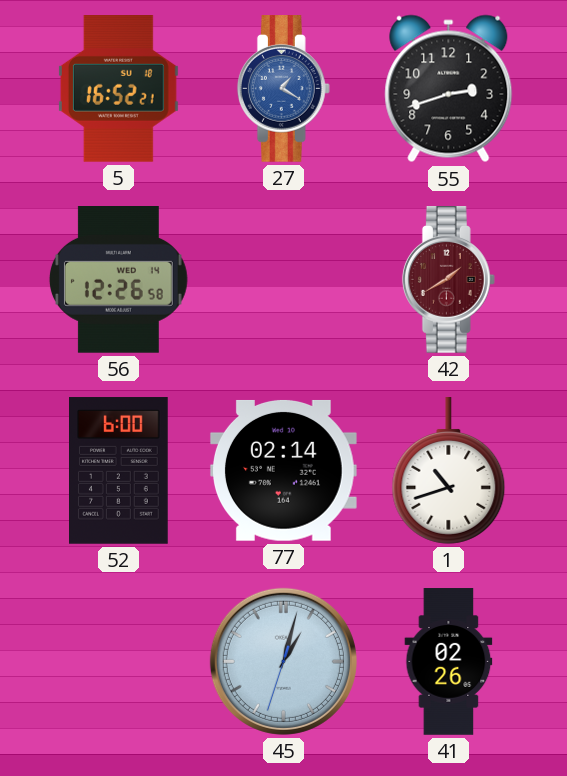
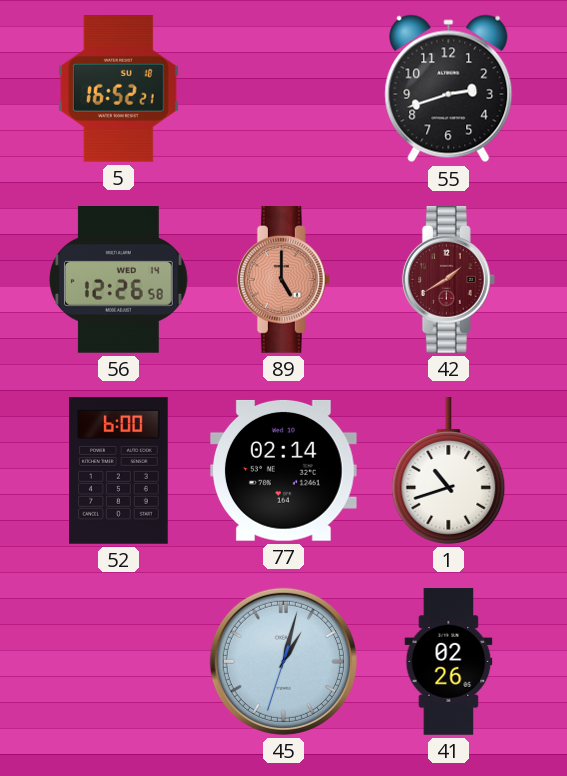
27: 1:20 -> none (283, 89)
89: none -> 5:00 (283, 280)
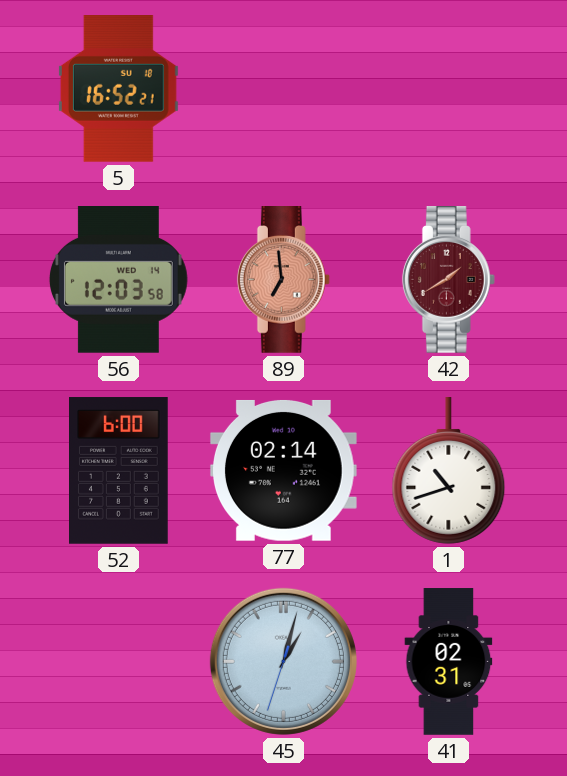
55: 2:42 -> none (449, 89)
56: 12:26 -> 12:03 (118, 280)
89: 5:00 -> 6:59 (283, 280)
41: 02:26 -> 02:31 (449, 662)
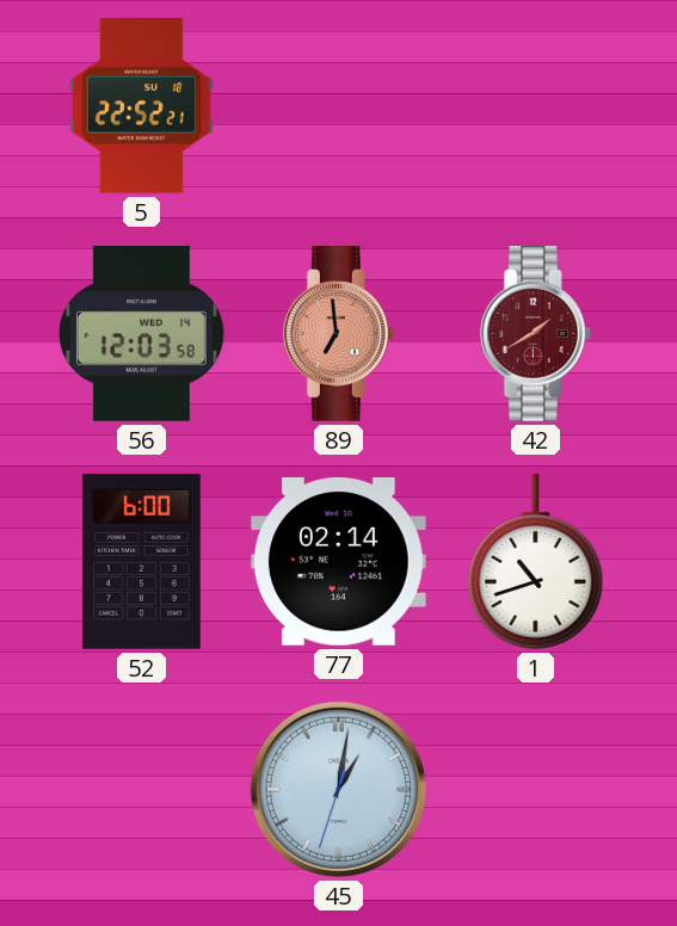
5: 16:52 -> 22:52 (141, 106)
45: 1:02 -> 1:01 (338, 789)
41: 02:31 -> none (449, 662)
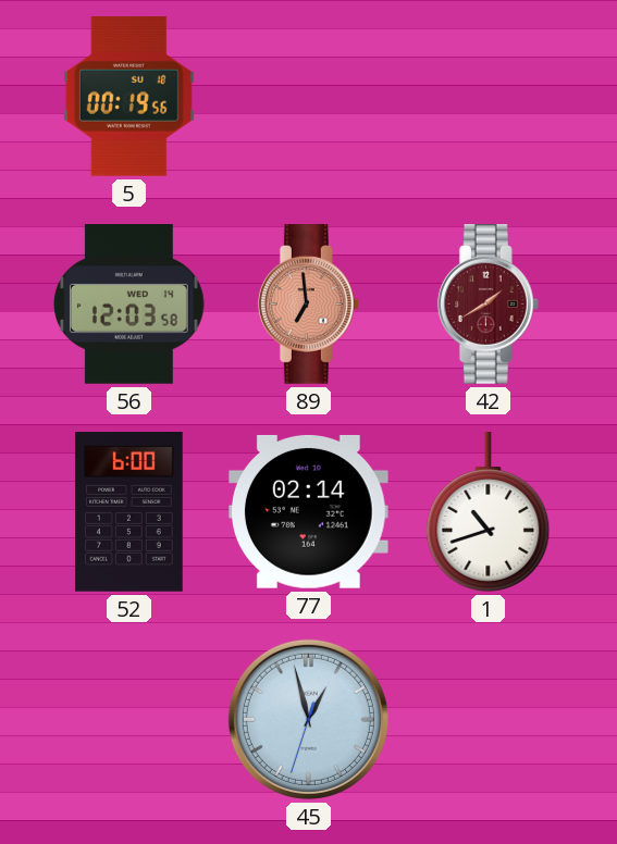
5: 22:52 -> 00:19 (128, 97)
45: 1:01 -> 12:57 (308, 719)
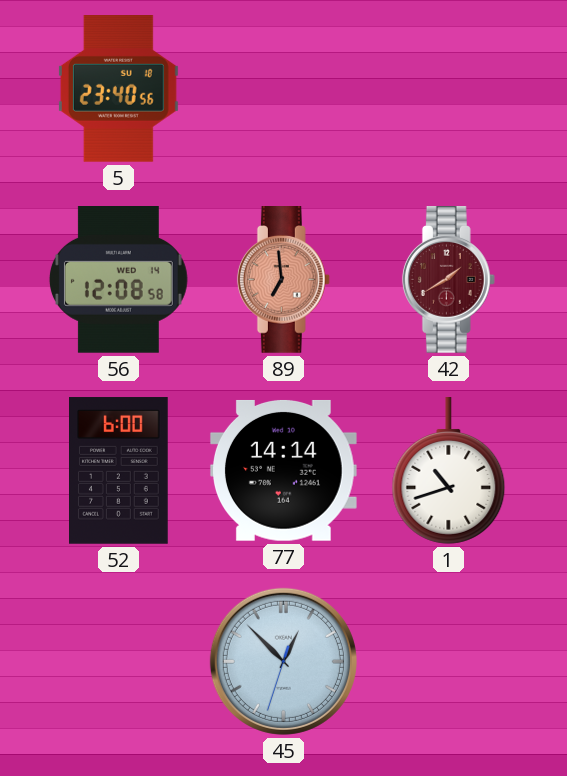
5: 00:19 -> 23:40 (118, 89)
56: 12:03 -> 12:08 (118, 280)
77: 02:14 -> 14:14 (283, 470)
45: 12:57 -> 12:52 (283, 661)
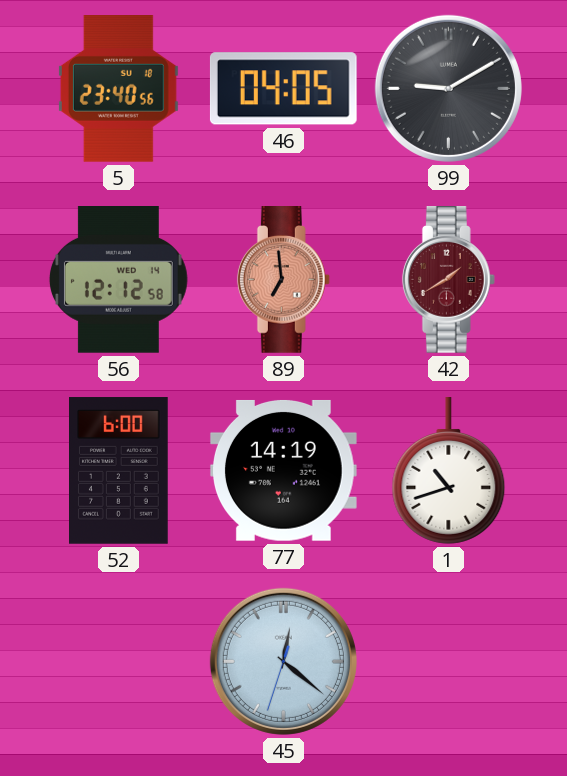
46: none -> 04:05 (283, 89)
99: none -> 9:10 (448, 88)
56: 12:08 -> 12:12 (118, 280)
77: 14:14 -> 14:19 (283, 470)
45: 12:52 -> 12:21 (283, 661)
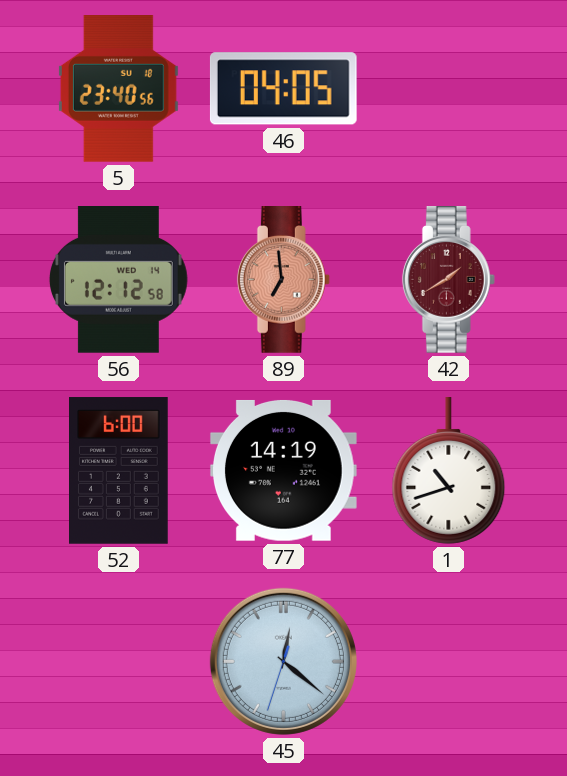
99: 9:10 -> none (448, 88)
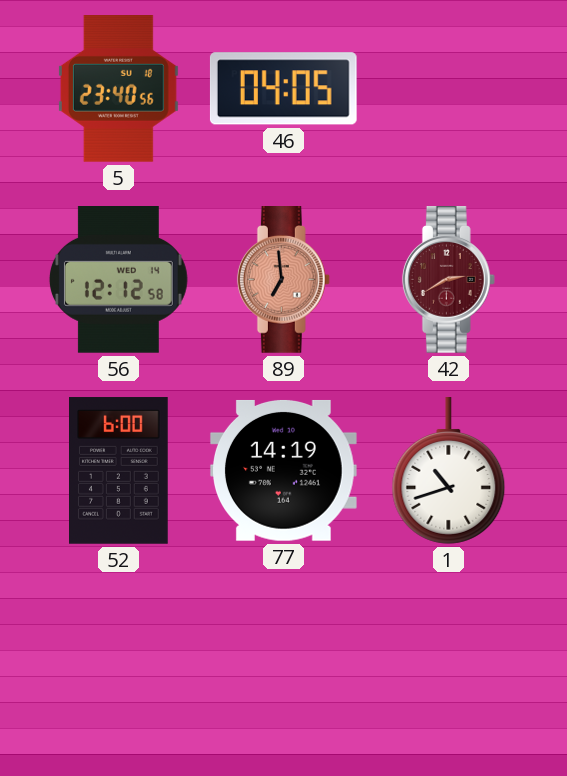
42: 1:40 -> 2:40 (448, 280)
45: 12:21 -> none (283, 661)
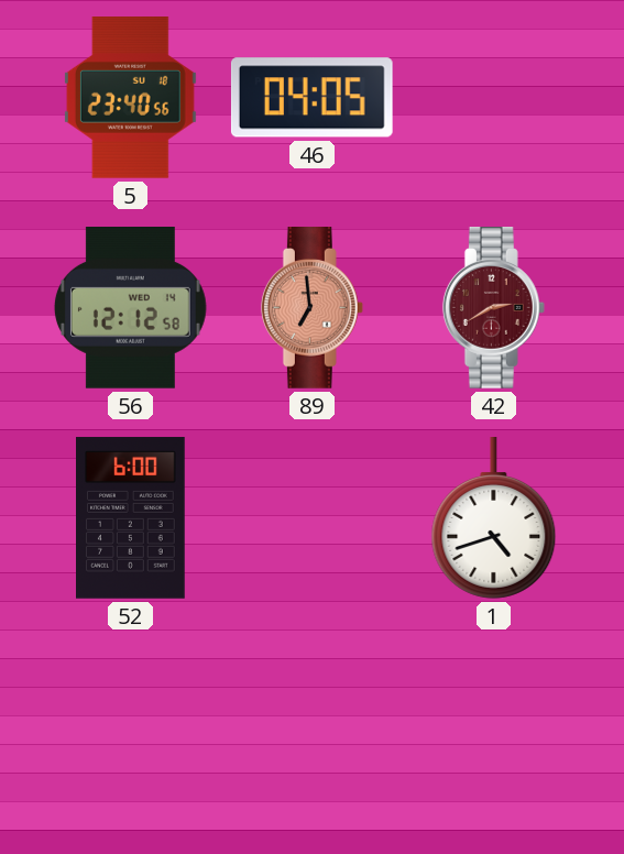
77: 14:19 -> none (283, 470)
1: 10:42 -> 4:42 (494, 518)
